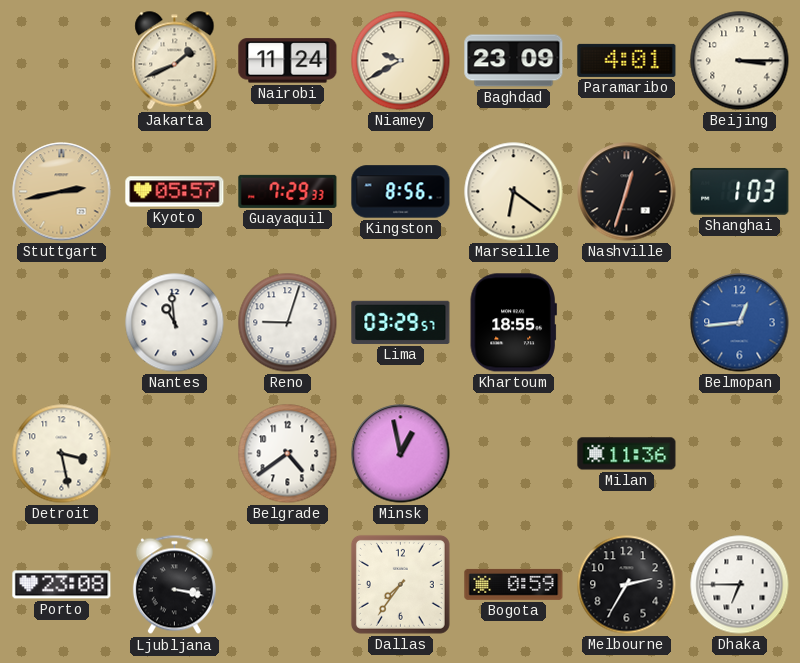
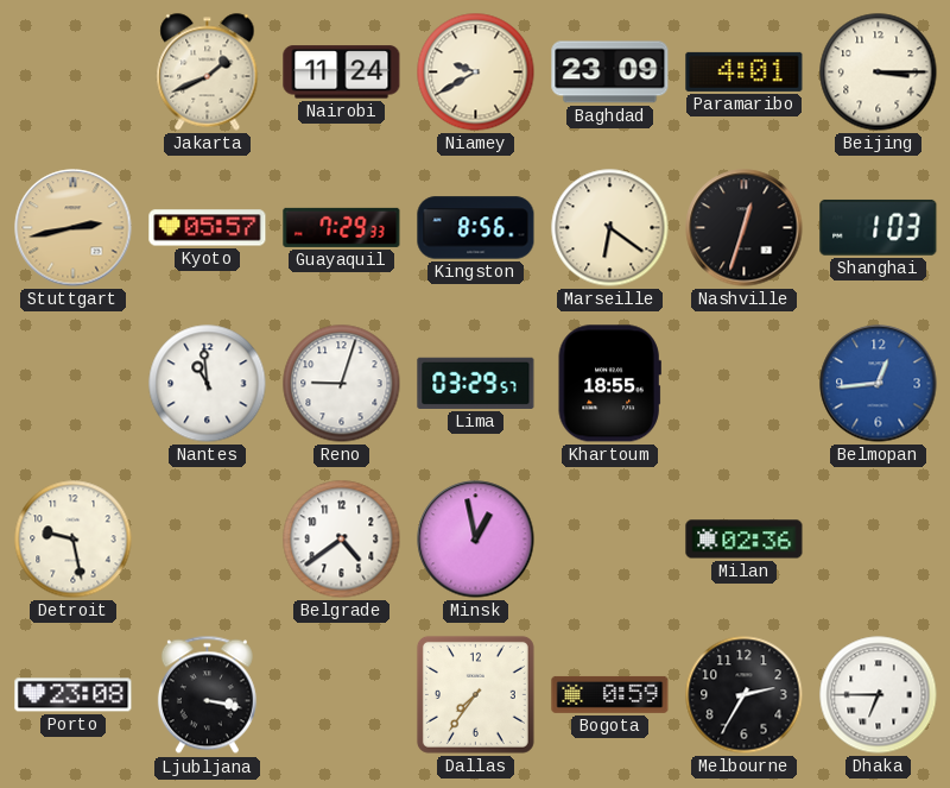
Detroit: 3:28 -> 9:28 (74, 540)
Milan: 11:36 -> 02:36 (745, 540)
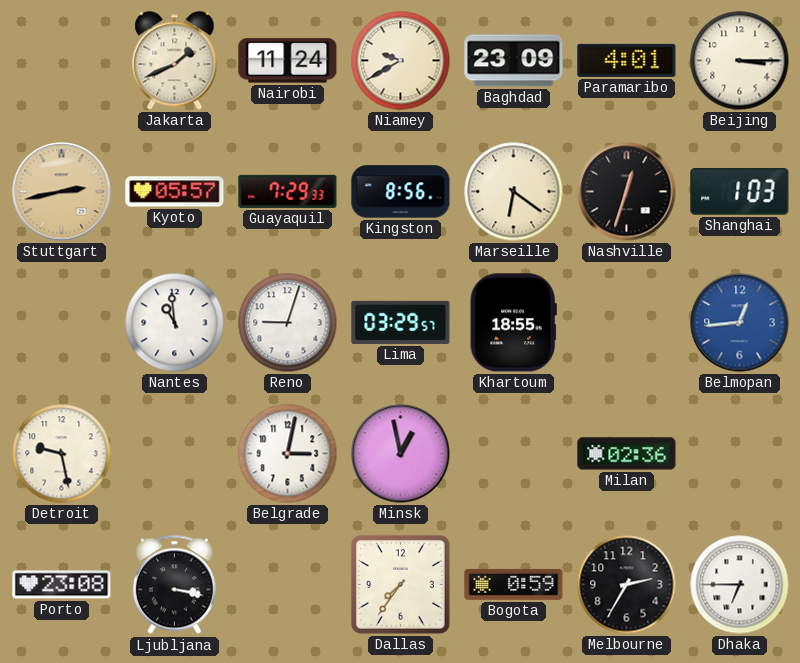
Belgrade: 4:39 -> 3:02 (288, 454)
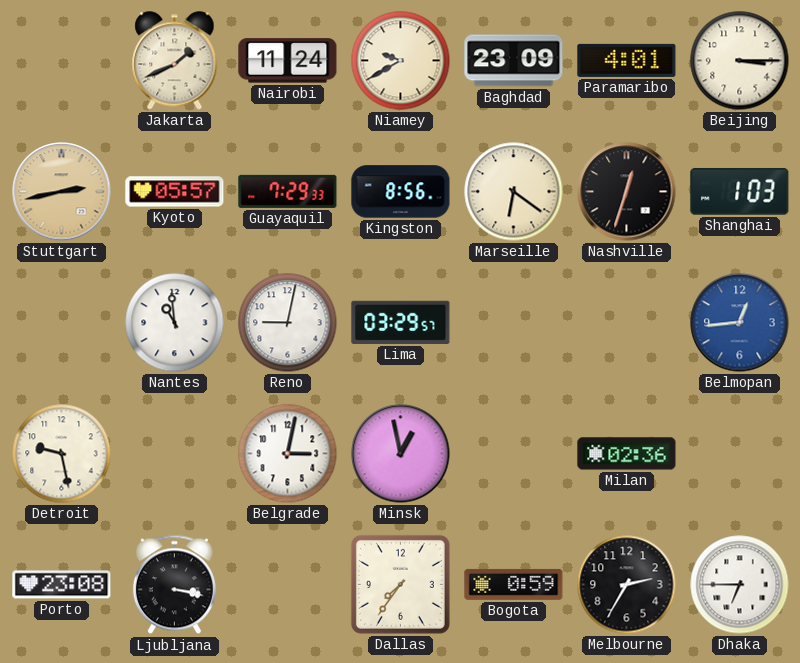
Reno: 9:03 -> 9:02 (288, 323)
Khartoum: 18:55 -> none (513, 323)
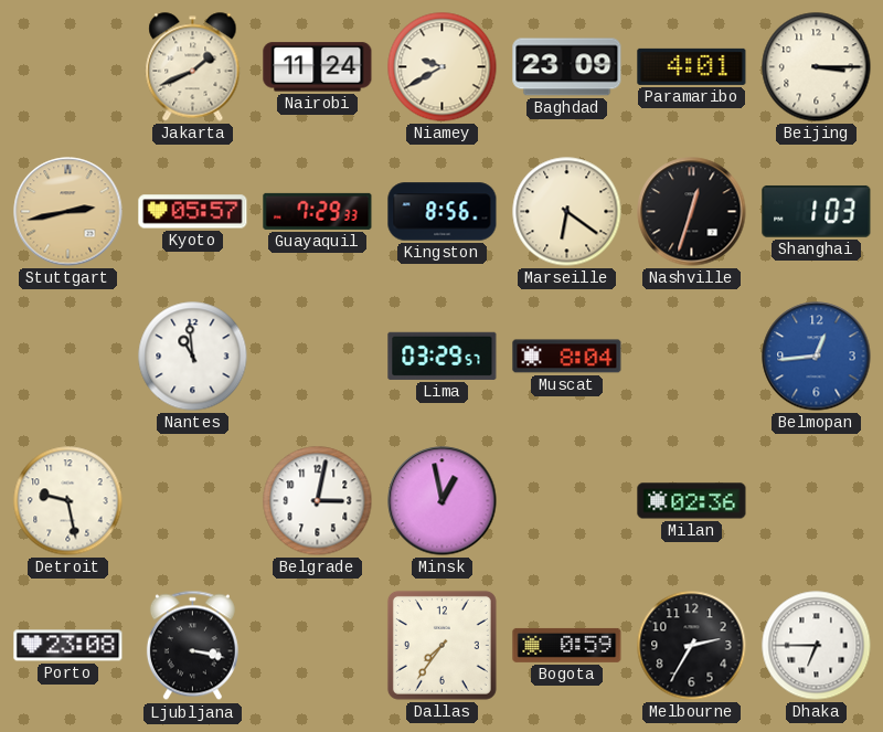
Reno: 9:02 -> none (288, 323)
Muscat: none -> 8:04 (567, 357)
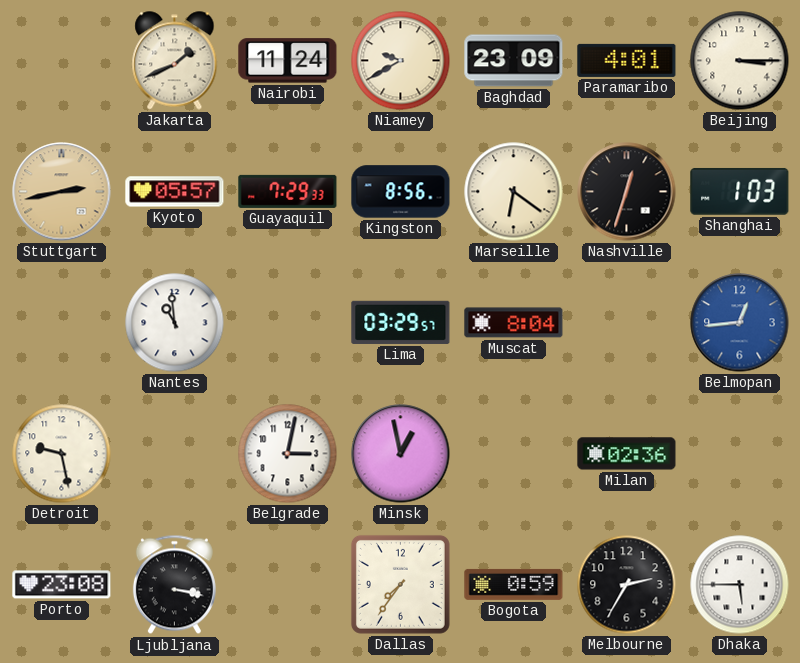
Dhaka: 6:45 -> 5:45 (740, 585)
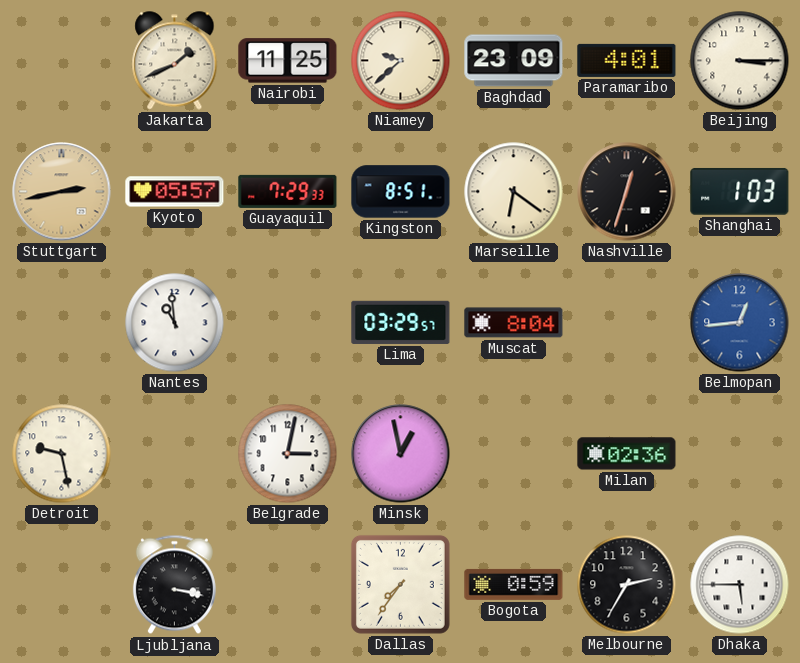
Nairobi: 11:24 -> 11:25 (288, 61)
Niamey: 9:40 -> 9:38 (401, 61)
Kingston: 8:56 -> 8:51 (401, 192)
Porto: 23:08 -> none (62, 585)
